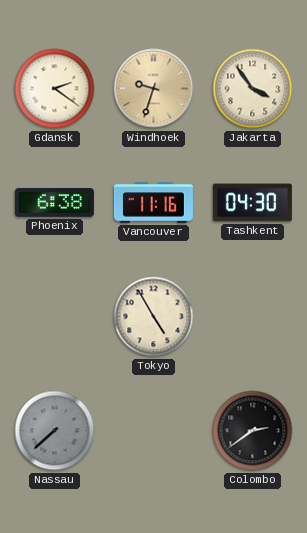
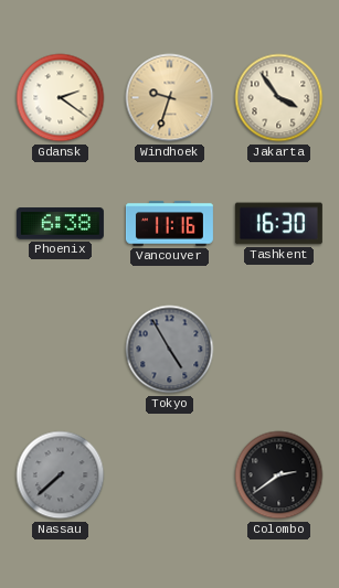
Tashkent: 04:30 -> 16:30 (278, 224)
Tokyo dial: cream -> grey (170, 350)
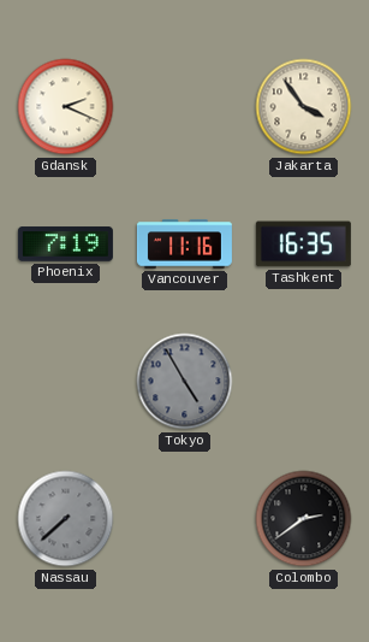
Gdansk: 2:21 -> 2:19 (66, 107)
Windhoek: 9:33 -> none (170, 98)
Phoenix: 6:38 -> 7:19 (65, 245)
Tashkent: 16:30 -> 16:35 (303, 245)
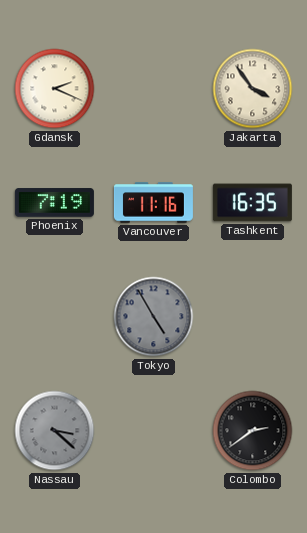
Nassau: 7:38 -> 3:22 (55, 431)
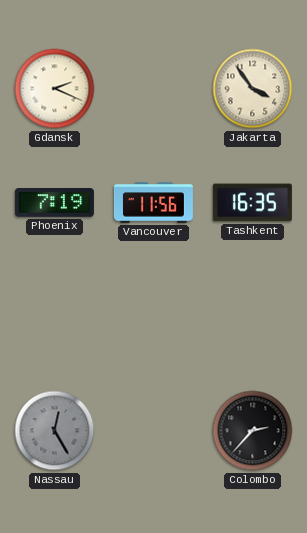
Vancouver: 11:16 -> 11:56 (153, 203)
Tokyo: 4:55 -> none (154, 317)
Nassau: 3:22 -> 12:25 (55, 431)
Colombo: 2:39 -> 2:37 (253, 431)
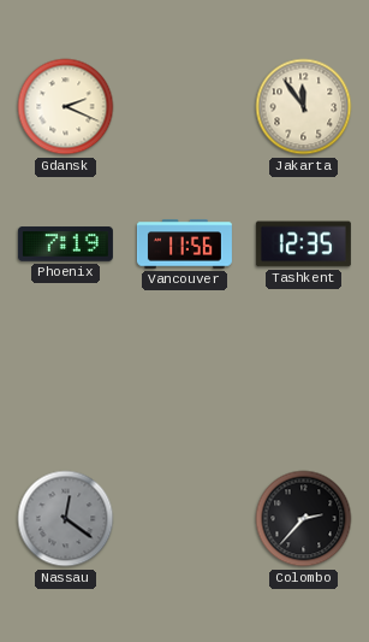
Jakarta: 3:54 -> 11:54 (304, 107)
Tashkent: 16:35 -> 12:35 (303, 245)
Nassau: 12:25 -> 12:21 (66, 519)
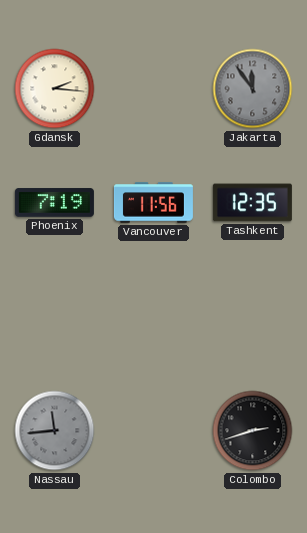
Gdansk: 2:19 -> 2:16 (55, 89)
Jakarta dial: cream -> grey (253, 89)
Nassau: 12:21 -> 11:44 (55, 431)
Colombo: 2:37 -> 2:42 (253, 431)
